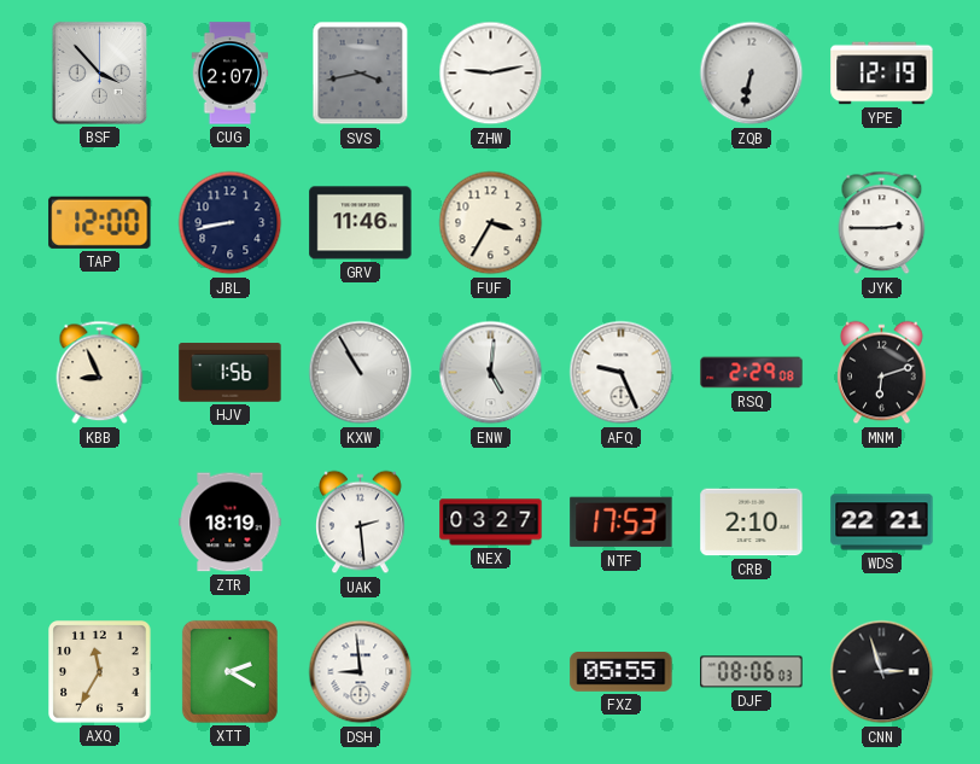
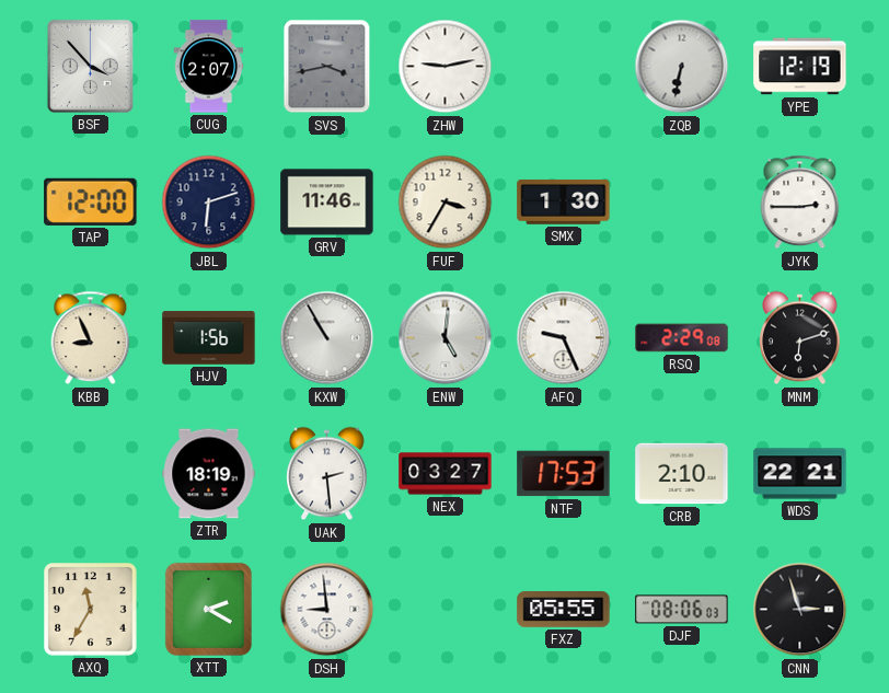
JBL: 8:43 -> 6:12 (209, 203)
SMX: none -> 1:30 (564, 201)
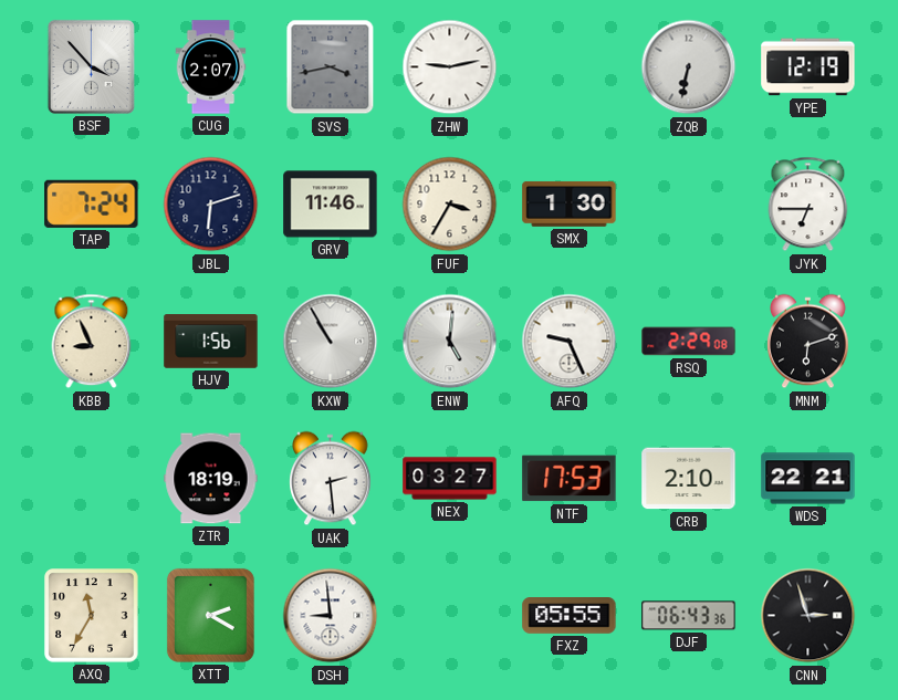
TAP: 12:00 -> 7:24 (92, 203)
JYK: 2:45 -> 6:45 (808, 205)
DJF: 08:06 -> 06:43 (689, 616)
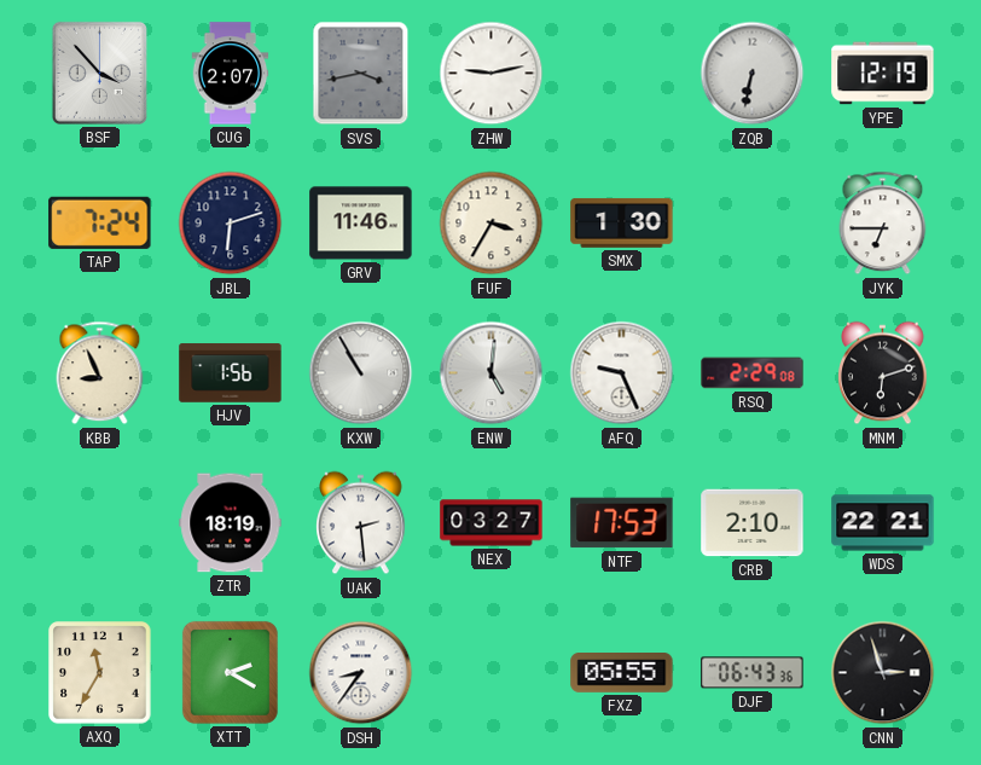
DSH: 8:59 -> 8:36 (361, 673)
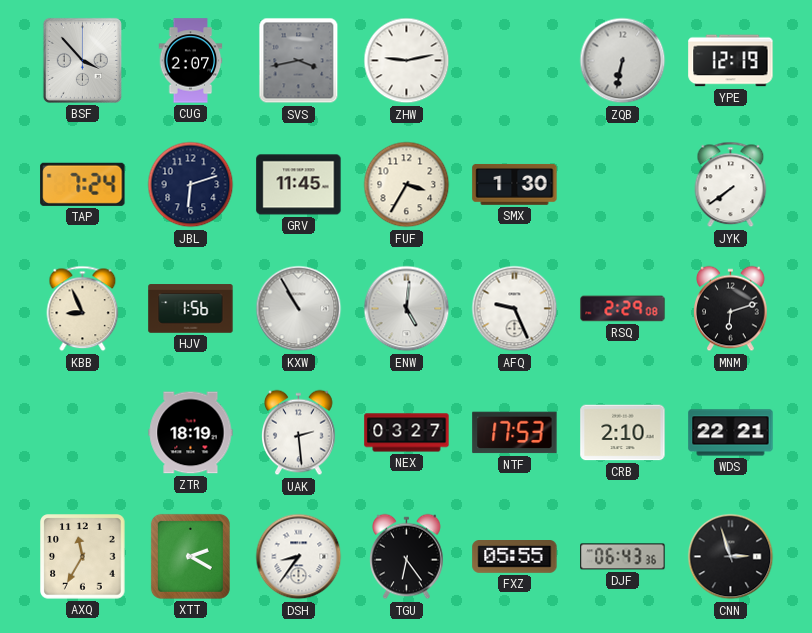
GRV: 11:46 -> 11:45 (299, 185)
JYK: 6:45 -> 7:39 (731, 185)
TGU: none -> 6:24 (407, 557)
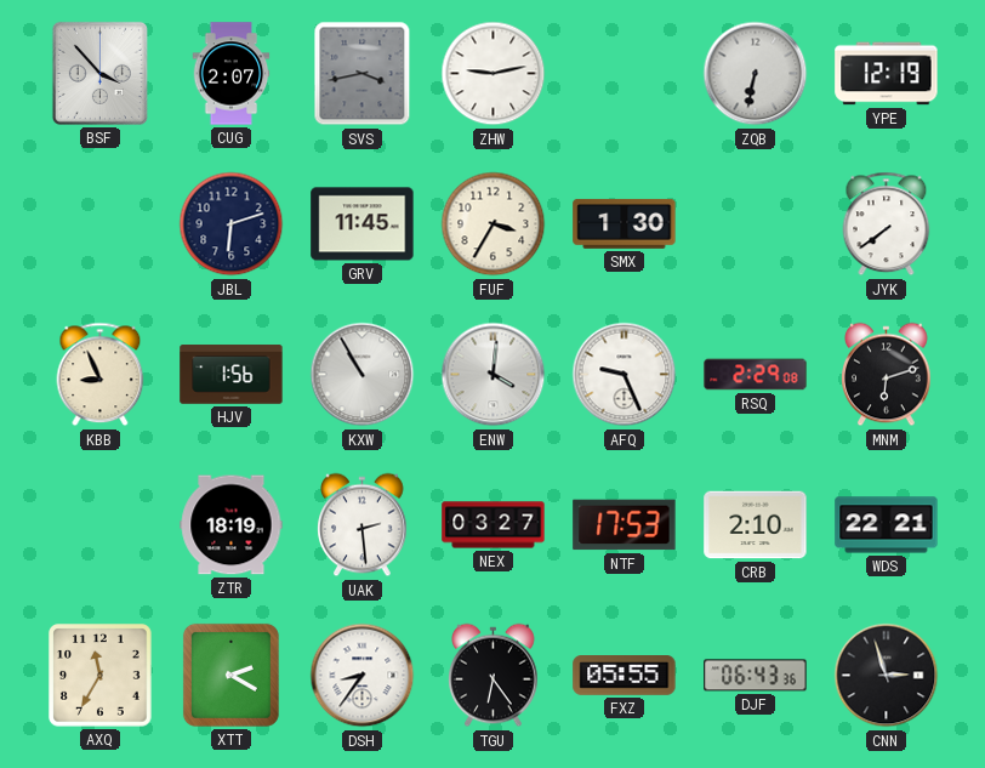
TAP: 7:24 -> none (83, 184)
ENW: 5:01 -> 4:01 (494, 375)
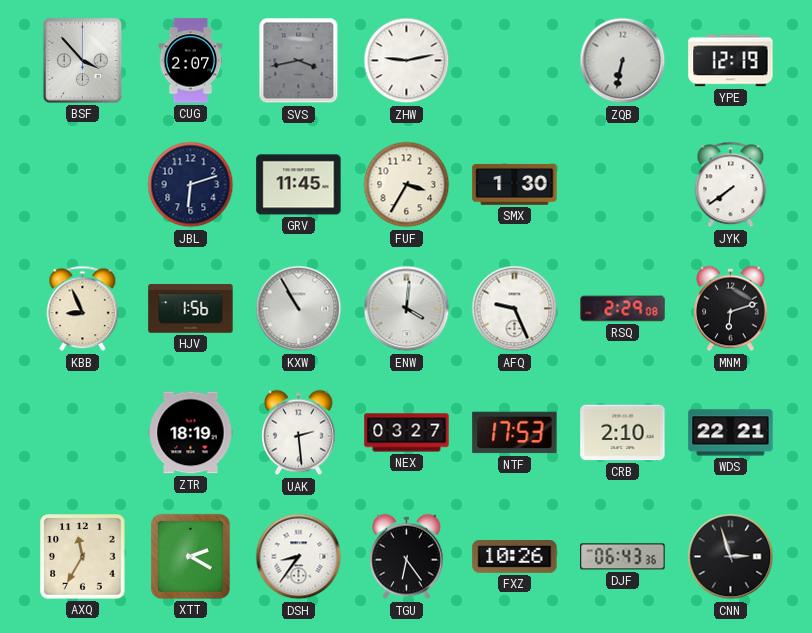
FXZ: 05:55 -> 10:26 (515, 557)
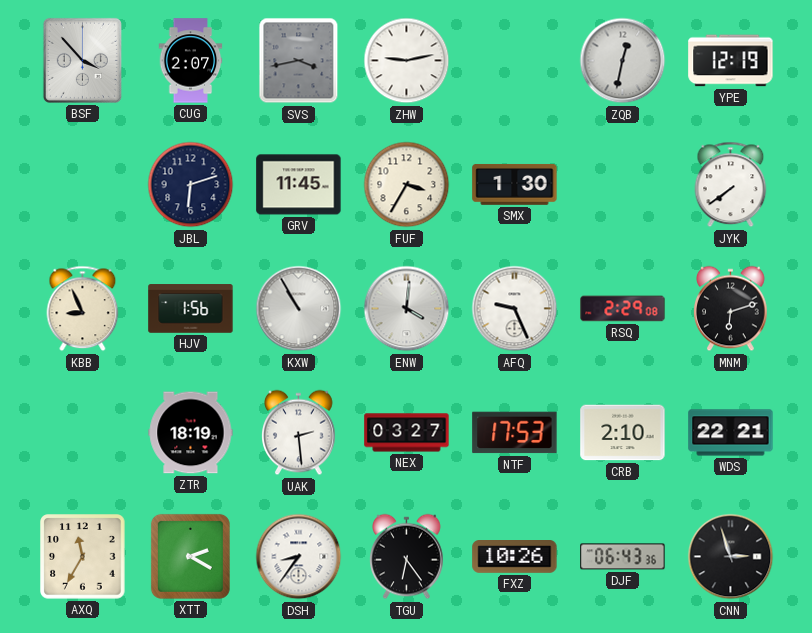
ZQB: 6:32 -> 12:32 (623, 61)
